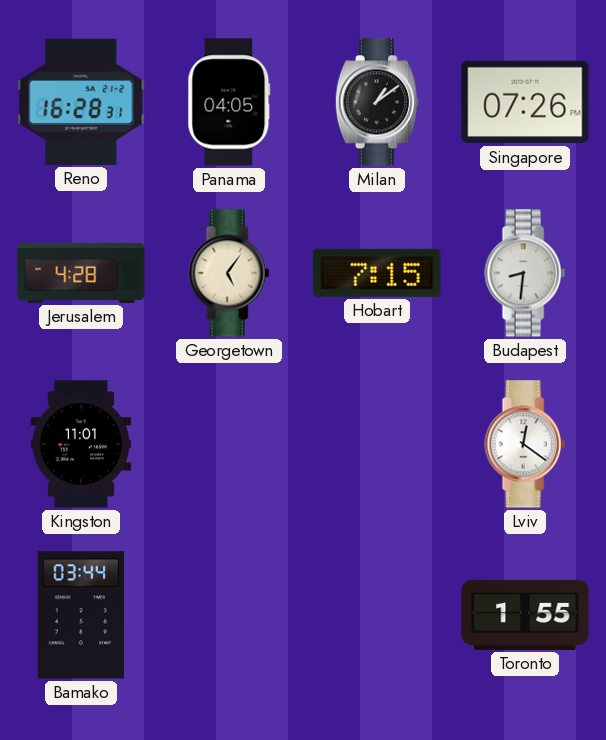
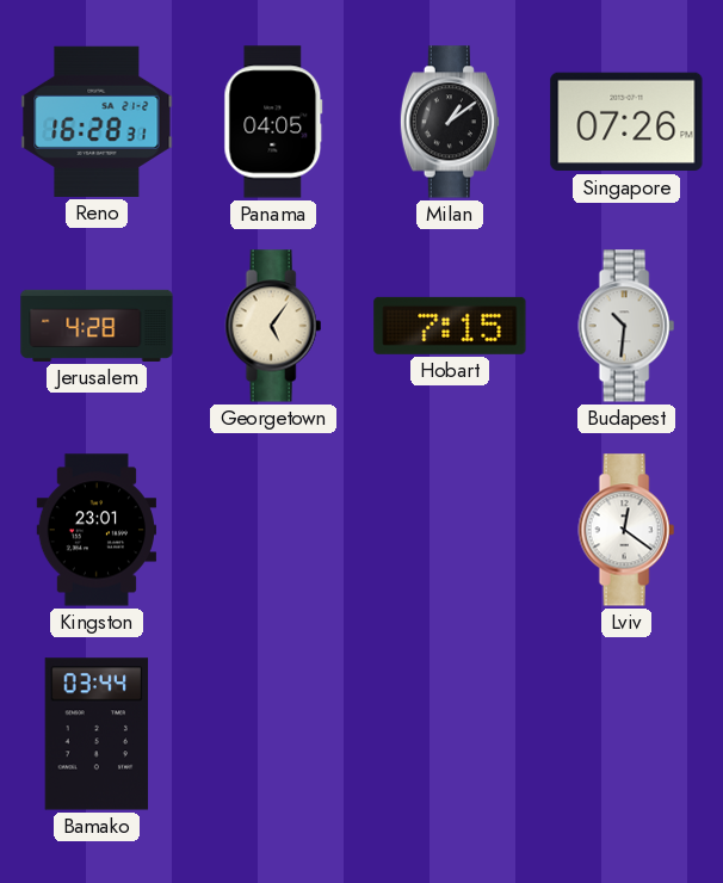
Budapest: 8:31 -> 10:31 (626, 326)
Kingston: 11:01 -> 23:01 (95, 530)
Toronto: 1:55 -> none (525, 615)
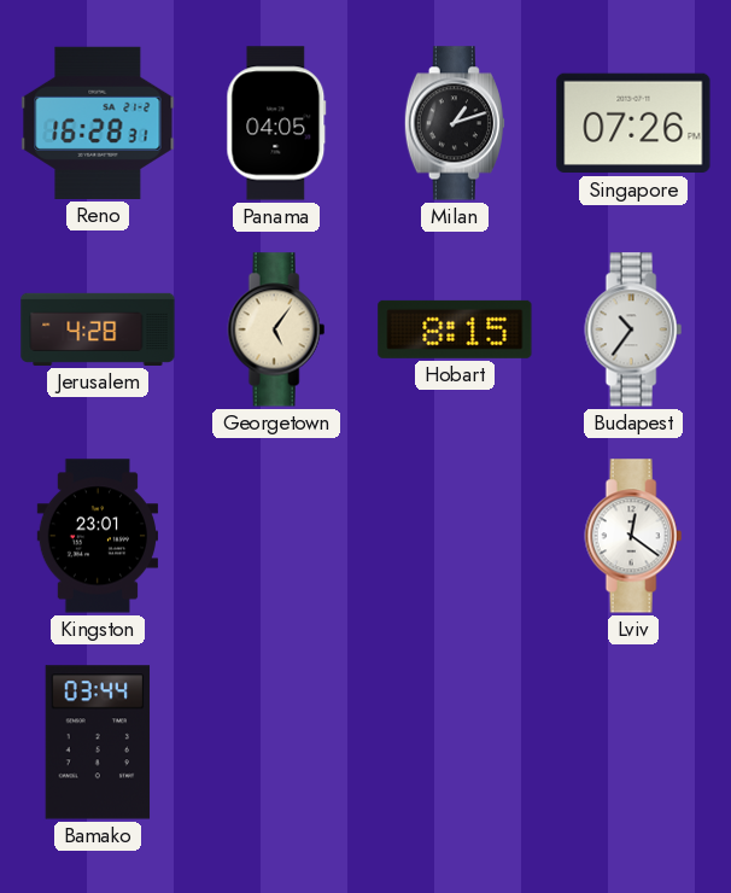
Milan: 1:09 -> 1:12 (455, 123)
Hobart: 7:15 -> 8:15 (455, 329)
Budapest: 10:31 -> 10:36 (633, 329)
